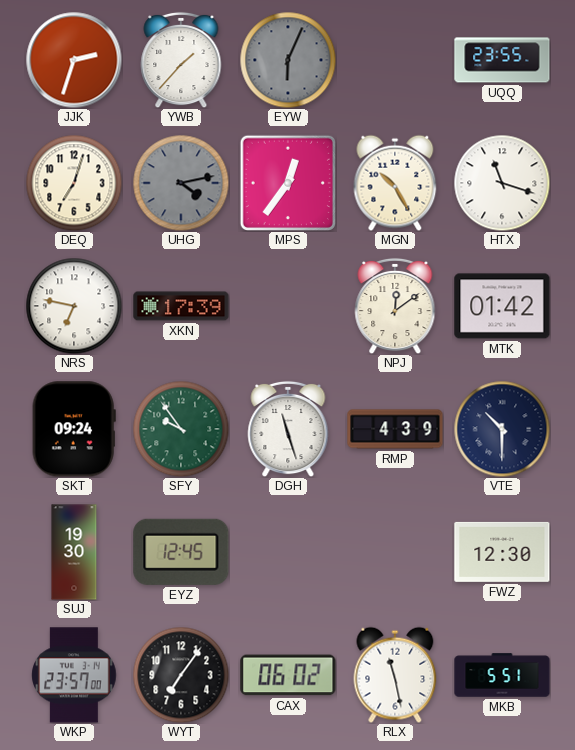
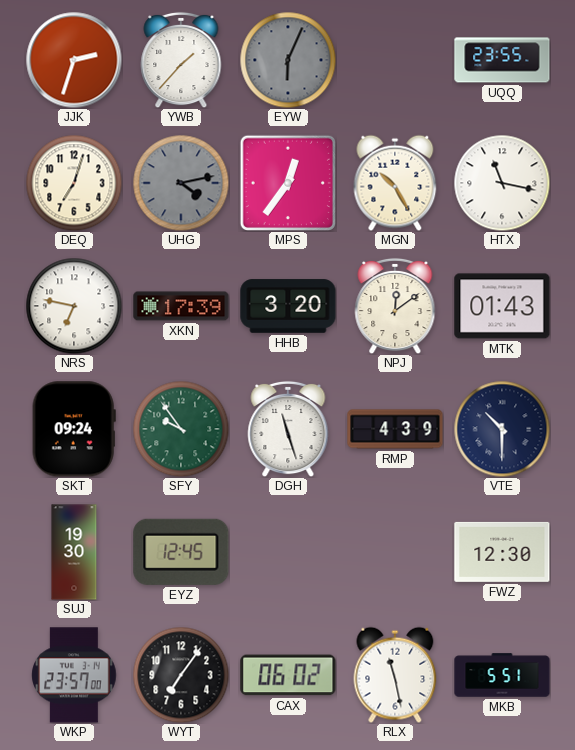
HTX: 11:18 -> 11:17 (502, 183)
HHB: none -> 3:20 (288, 306)
MTK: 01:42 -> 01:43 (502, 306)
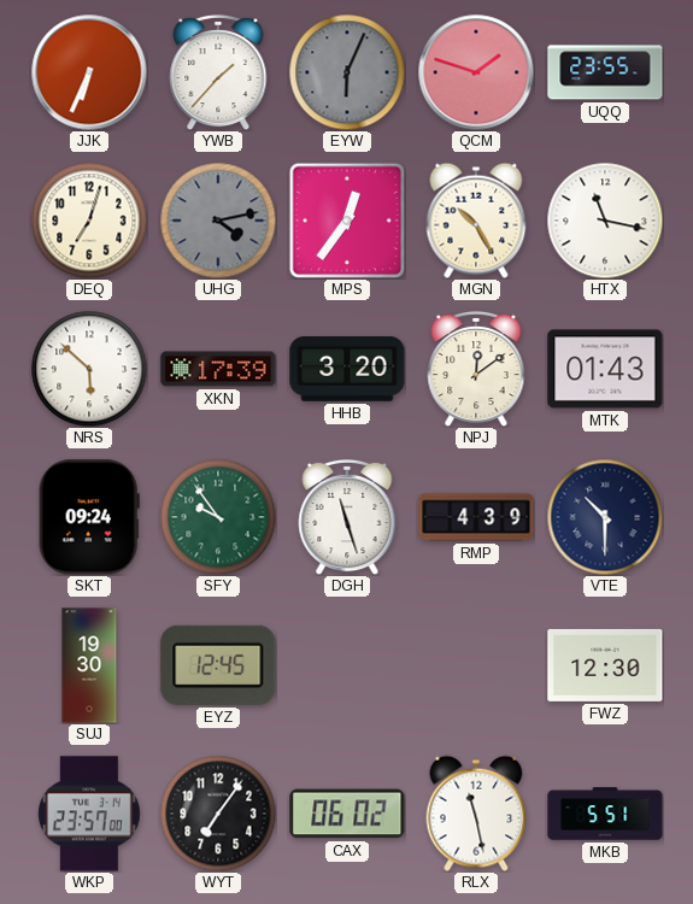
JJK: 2:33 -> 6:34 (89, 72)
QCM: none -> 1:48 (476, 72)
NRS: 6:47 -> 5:52 (89, 369)
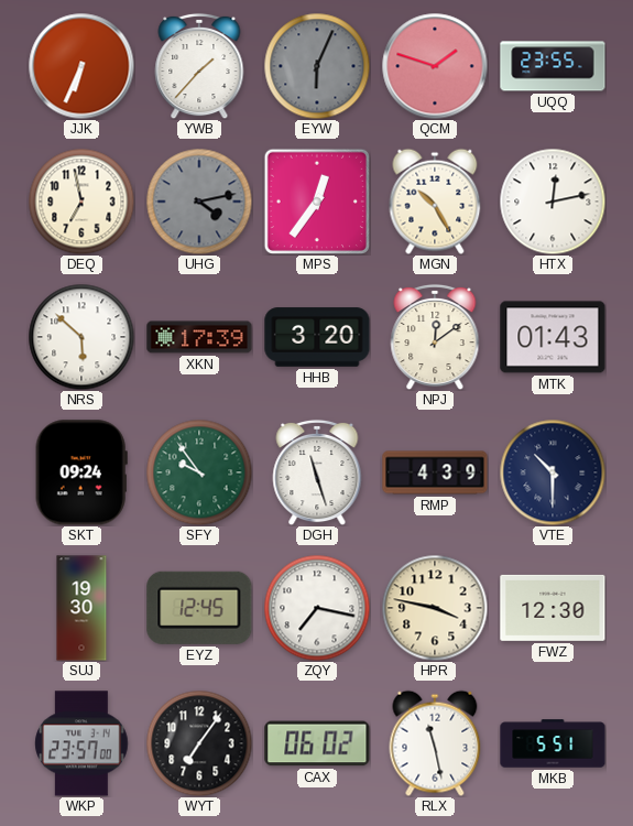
DEQ: 7:03 -> 6:58 (81, 202)
HTX: 11:17 -> 12:13 (553, 202)
ZQY: none -> 7:17 (317, 608)
HPR: none -> 3:47 (435, 608)
